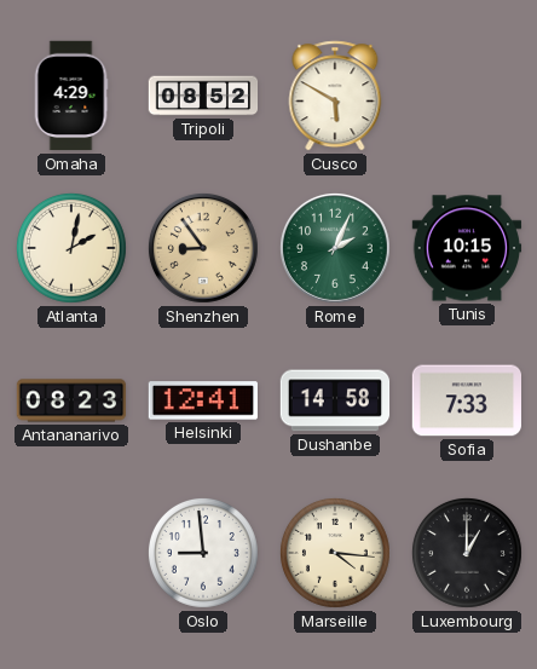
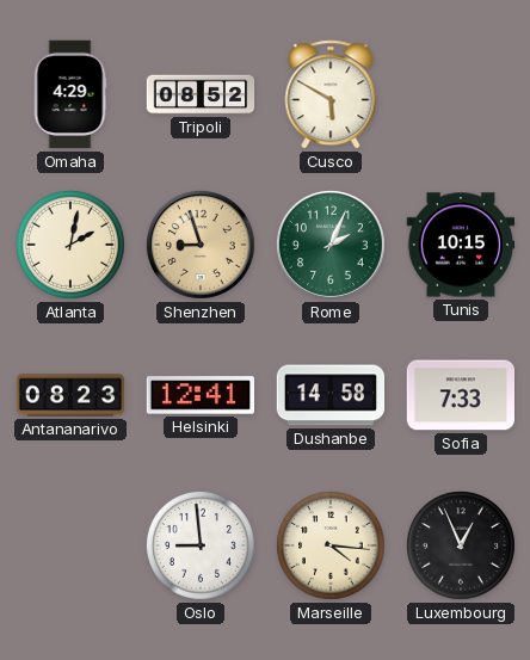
Shenzhen: 8:54 -> 8:57 (201, 245)
Luxembourg: 1:00 -> 12:56 (461, 545)
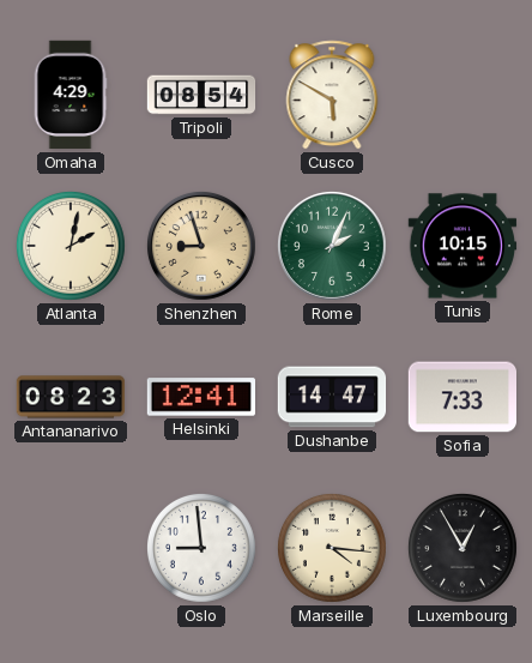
Tripoli: 08:52 -> 08:54 (201, 95)
Dushanbe: 14:58 -> 14:47 (332, 397)
Luxembourg: 12:56 -> 12:55 (463, 548)
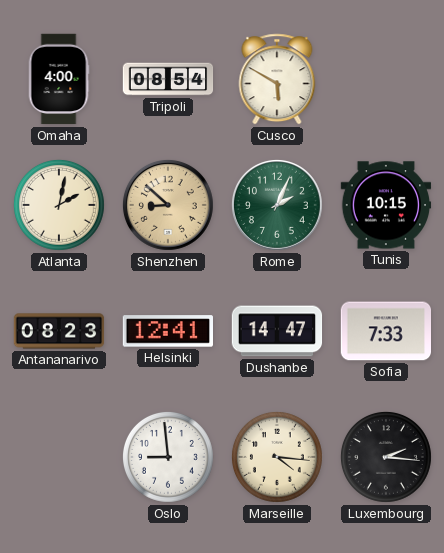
Omaha: 4:29 -> 4:00 (59, 79)
Shenzhen: 8:57 -> 8:52 (168, 205)
Luxembourg: 12:55 -> 2:16 (386, 457)
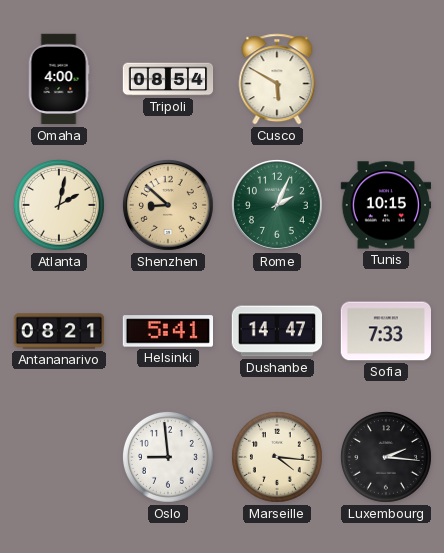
Antananarivo: 08:23 -> 08:21 (59, 331)
Helsinki: 12:41 -> 5:41 (167, 331)
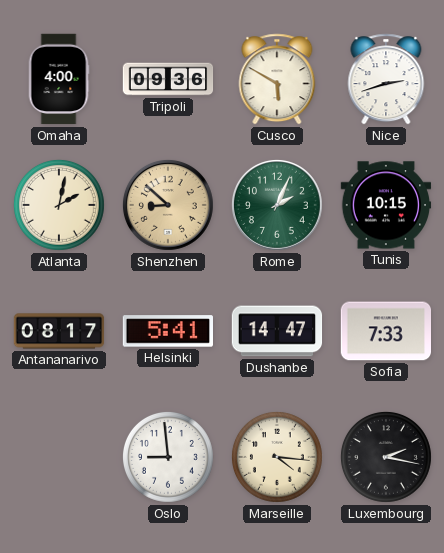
Tripoli: 08:54 -> 09:36 (168, 79)
Nice: none -> 2:42 (386, 79)
Antananarivo: 08:21 -> 08:17 (59, 331)
Luxembourg: 2:16 -> 2:17 (386, 457)
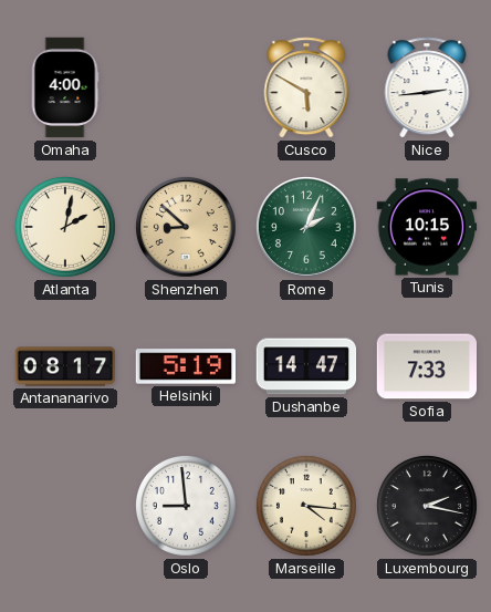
Tripoli: 09:36 -> none (168, 79)
Nice: 2:42 -> 2:44 (427, 87)
Helsinki: 5:41 -> 5:19 (185, 366)
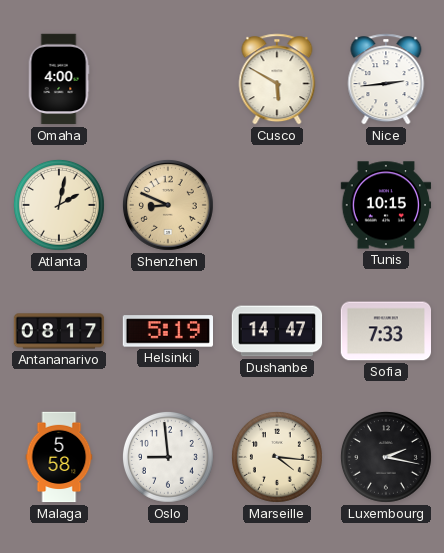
Shenzhen: 8:52 -> 8:49 (168, 205)
Rome: 2:04 -> none (306, 227)
Malaga: none -> 5:58 (59, 457)
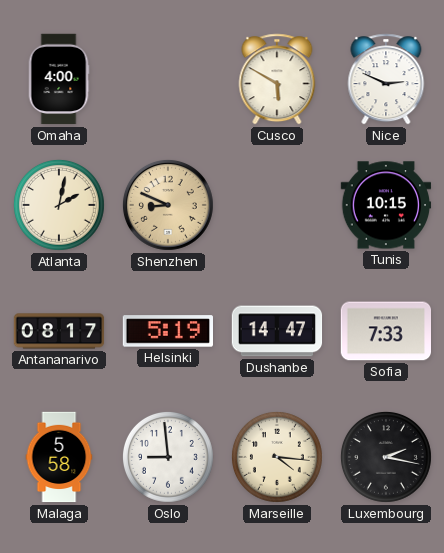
Nice: 2:44 -> 2:49 (386, 79)
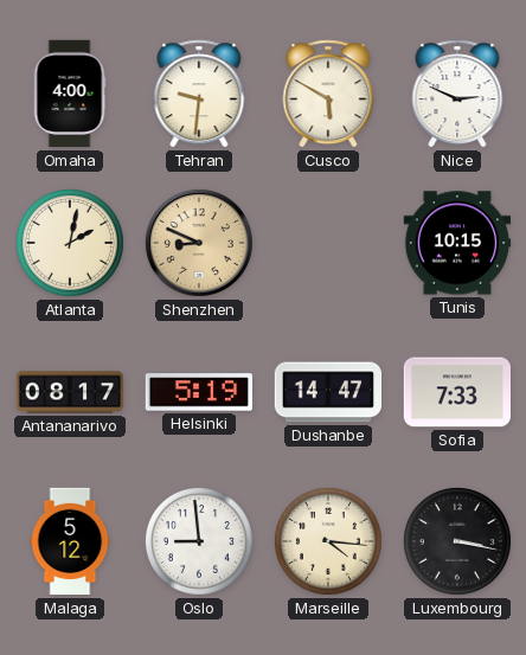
Tehran: none -> 9:31 (199, 94)
Malaga: 5:58 -> 5:12 (70, 541)
Luxembourg: 2:17 -> 3:17 (457, 541)
